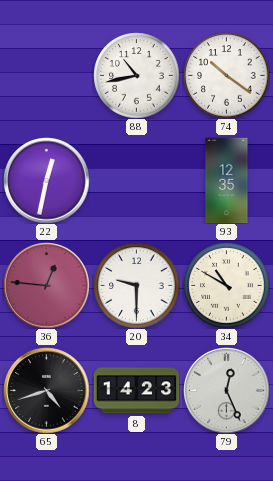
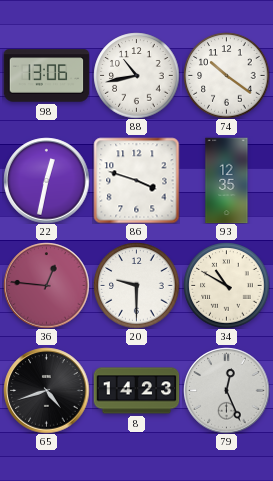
98: none -> 13:06 (46, 76)
86: none -> 3:48 (136, 180)
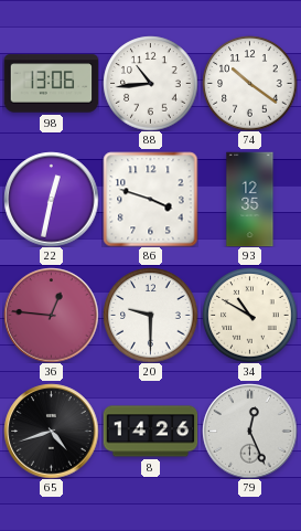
88: 10:43 -> 10:44 (150, 83)
8: 14:23 -> 14:26 (150, 432)
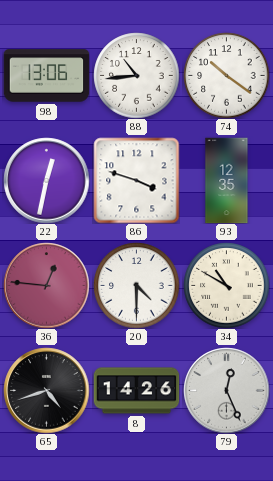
20: 9:30 -> 4:30 (136, 285)
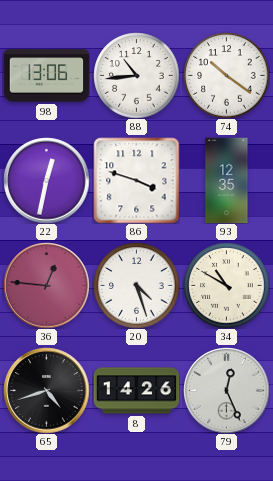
20: 4:30 -> 4:27 (136, 285)
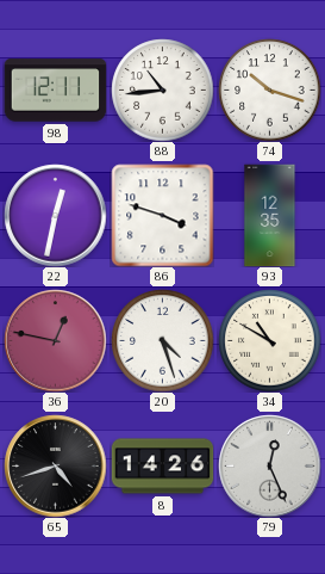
98: 13:06 -> 12:11 (55, 91)
74: 10:21 -> 10:18 (269, 90)
36: 12:46 -> 12:47 (55, 340)
